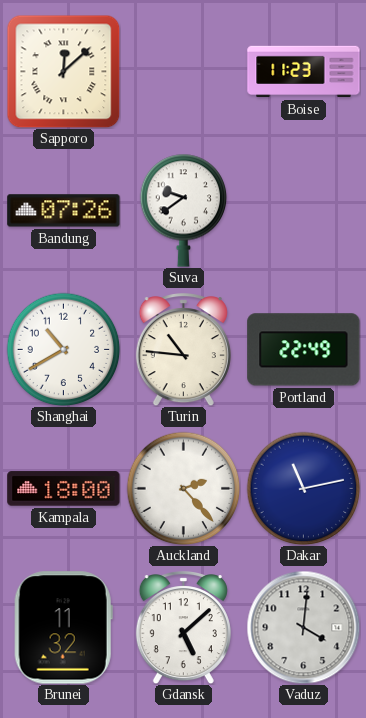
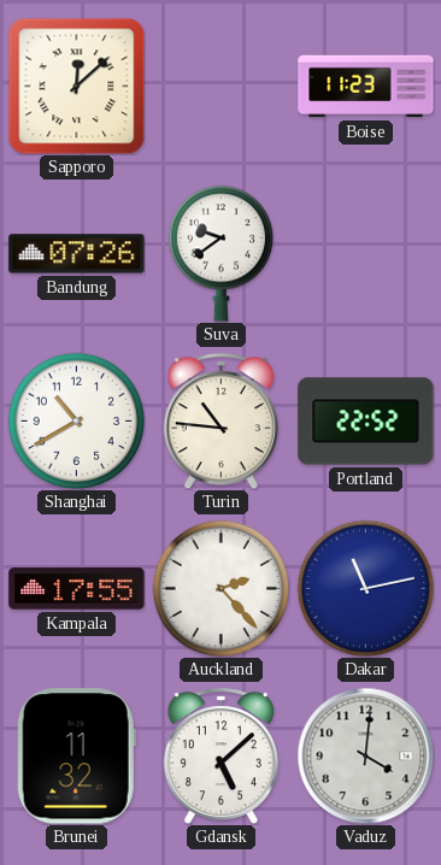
Portland: 22:49 -> 22:52 (366, 422)
Kampala: 18:00 -> 17:55 (77, 589)
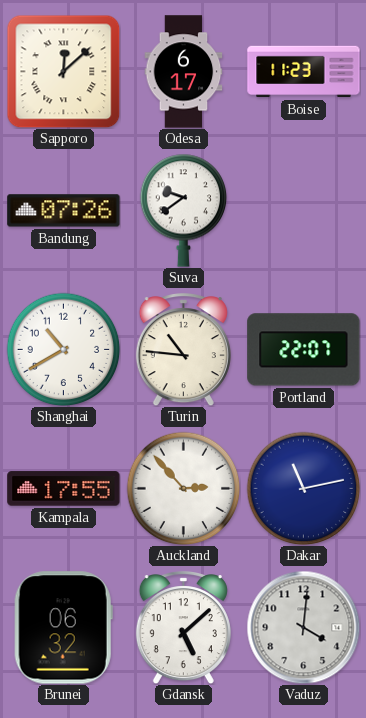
Odesa: none -> 6:17 (184, 72)
Portland: 22:52 -> 22:07 (304, 350)
Auckland: 2:23 -> 2:53 (183, 488)
Brunei: 11:32 -> 06:32 (63, 628)
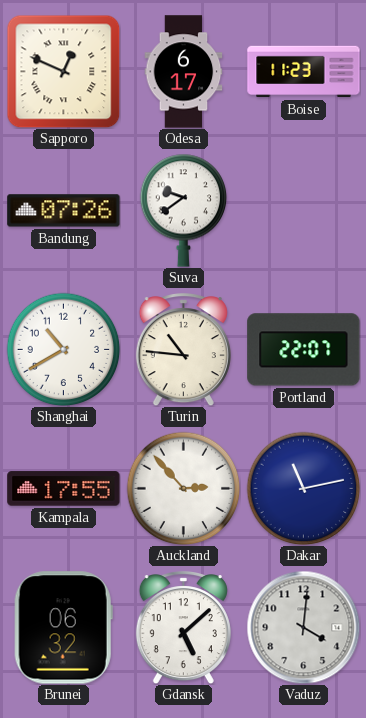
Sapporo: 12:08 -> 12:49 (63, 71)
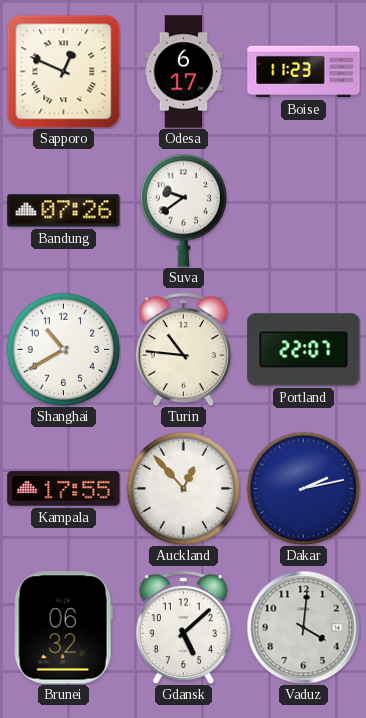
Auckland: 2:53 -> 12:53 (183, 488)
Dakar: 11:13 -> 2:13 (303, 488)
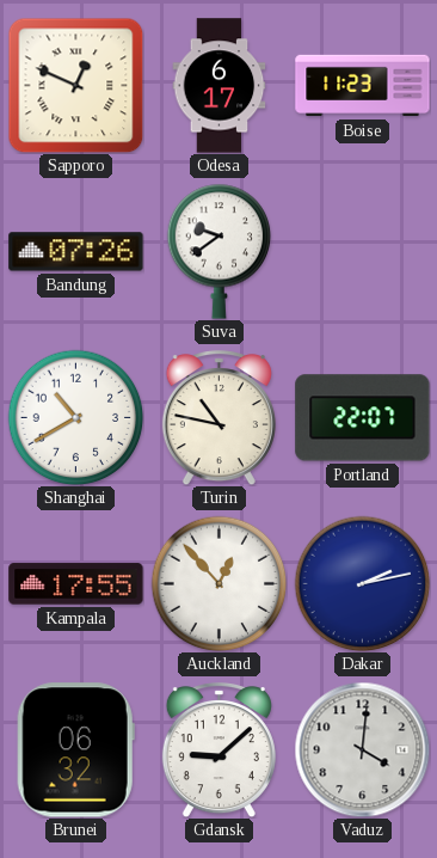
Turin: 10:46 -> 10:47 (219, 418)
Gdansk: 5:08 -> 9:08 (219, 750)
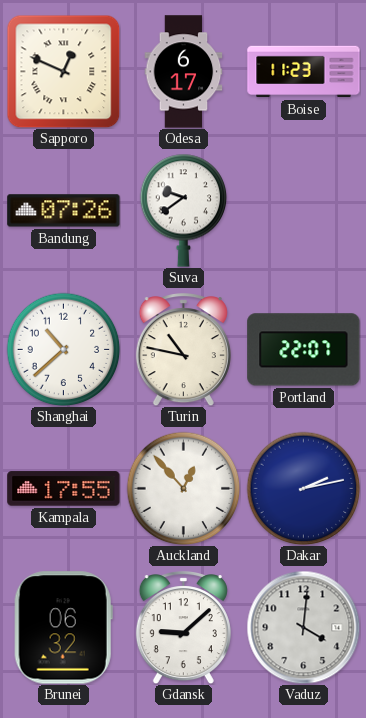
Shanghai: 10:40 -> 10:38 (63, 349)
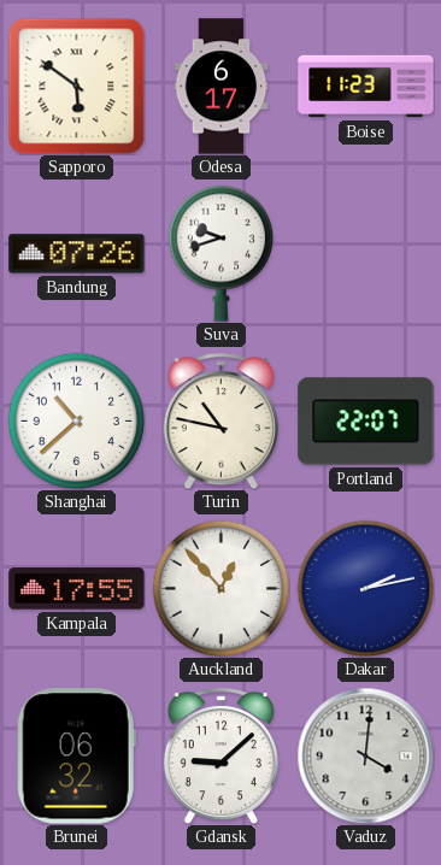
Sapporo: 12:49 -> 5:51 (76, 86)
Suva: 9:39 -> 9:42 (222, 253)
